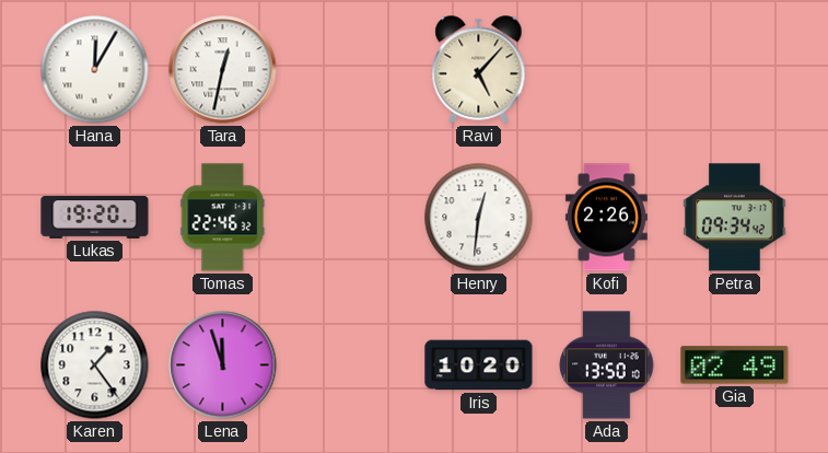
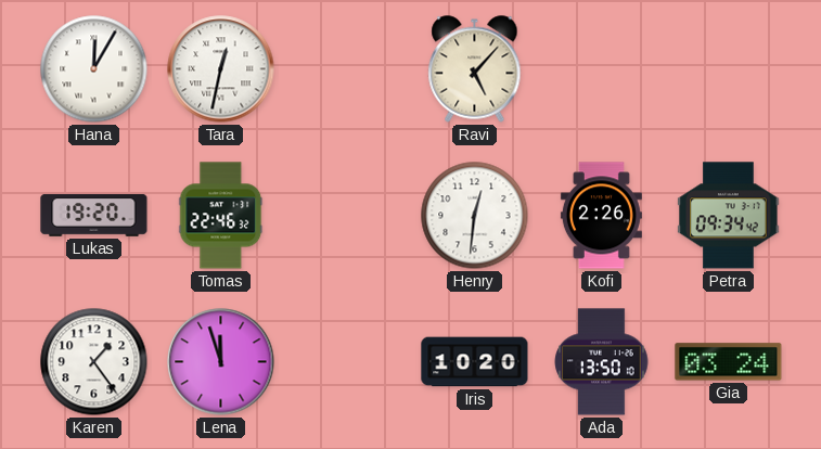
Gia: 02:49 -> 03:24 (729, 362)
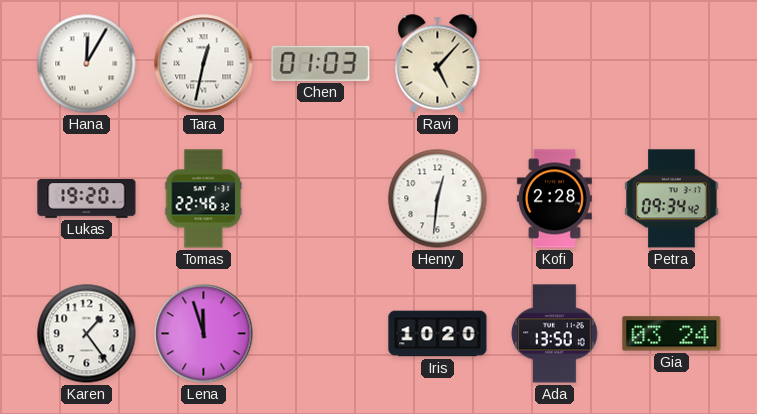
Chen: none -> 01:03 (321, 63)
Kofi: 2:26 -> 2:28 (554, 199)
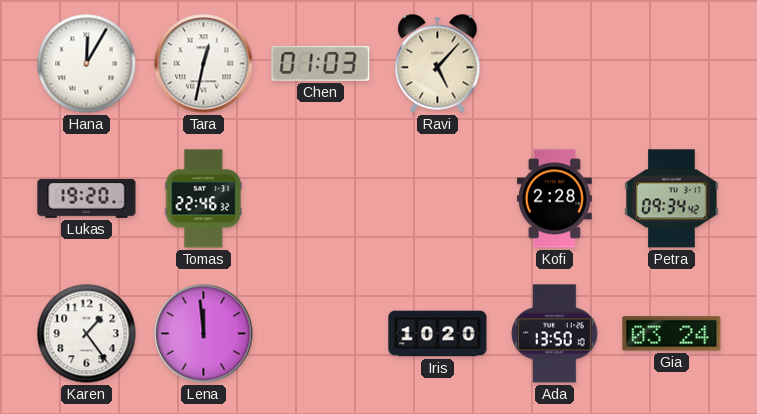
Henry: 12:31 -> none (438, 199)
Lena: 11:57 -> 11:59 (204, 334)
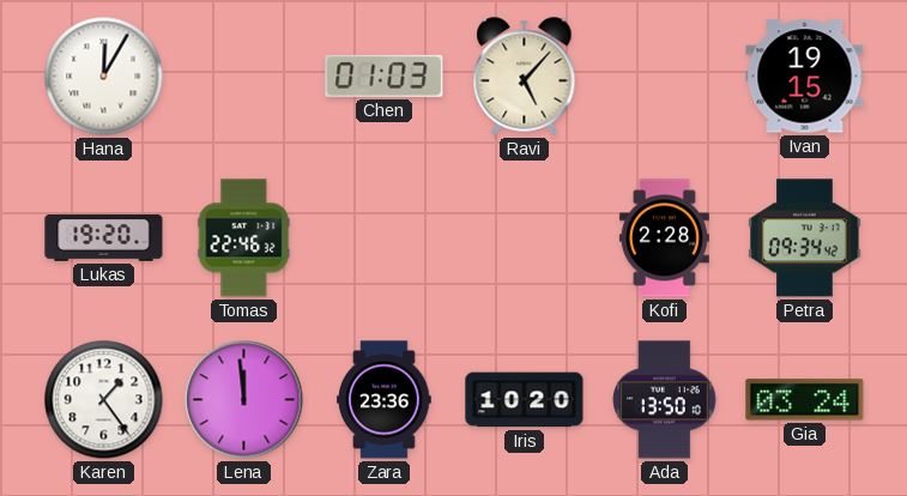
Tara: 12:32 -> none (204, 64)
Ivan: none -> 19:15 (805, 77)
Zara: none -> 23:36 (385, 400)
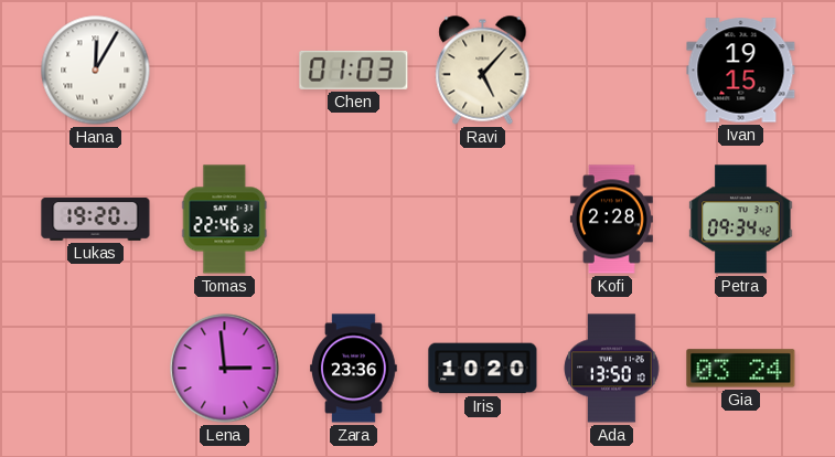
Karen: 1:24 -> none (104, 400)
Lena: 11:59 -> 2:59 (225, 369)
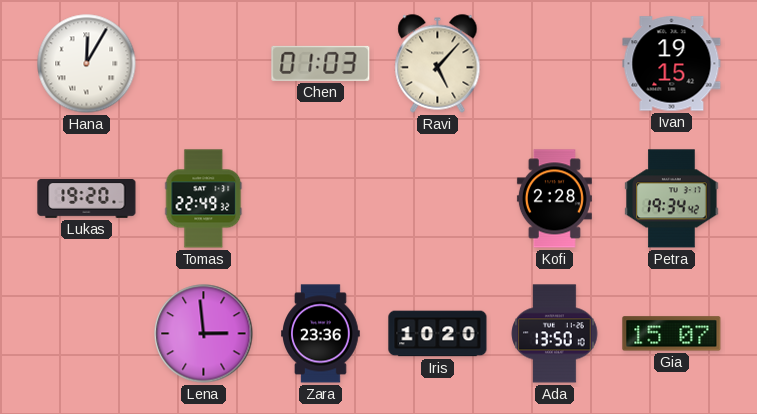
Tomas: 22:46 -> 22:49 (204, 199)
Petra: 09:34 -> 19:34 (672, 199)
Gia: 03:24 -> 15:07 (672, 334)
